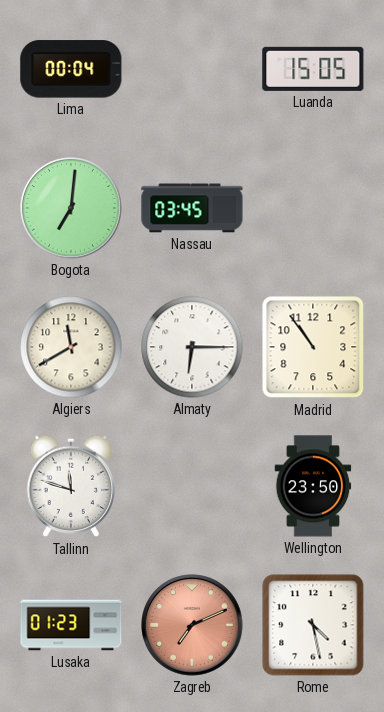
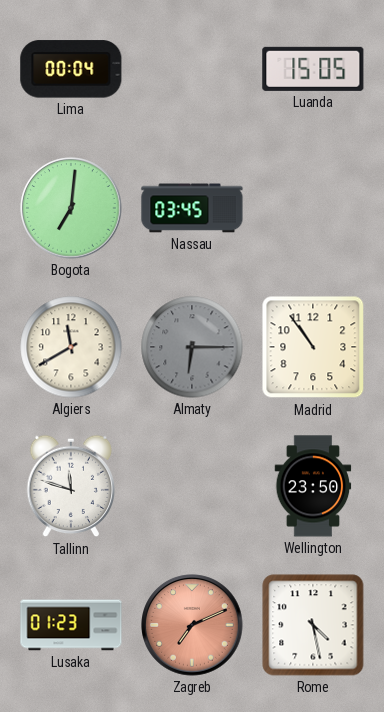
Almaty dial: white -> grey (192, 347)
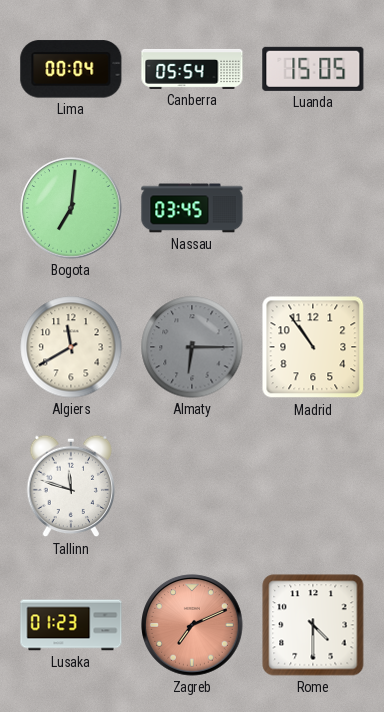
Canberra: none -> 05:54 (192, 69)
Wellington: 23:50 -> none (313, 486)
Rome: 4:28 -> 4:30 (313, 625)
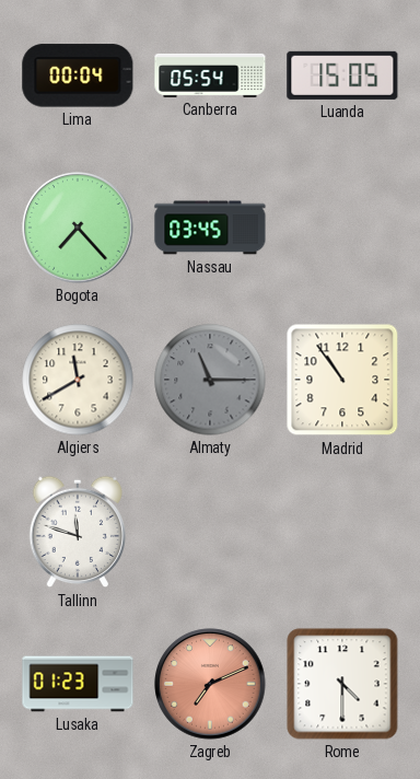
Bogota: 7:01 -> 7:23 (78, 228)
Almaty: 6:15 -> 11:15 (210, 380)
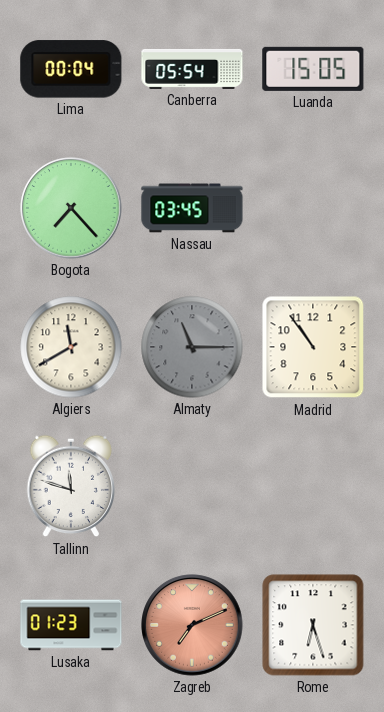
Rome: 4:30 -> 6:27 (313, 625)
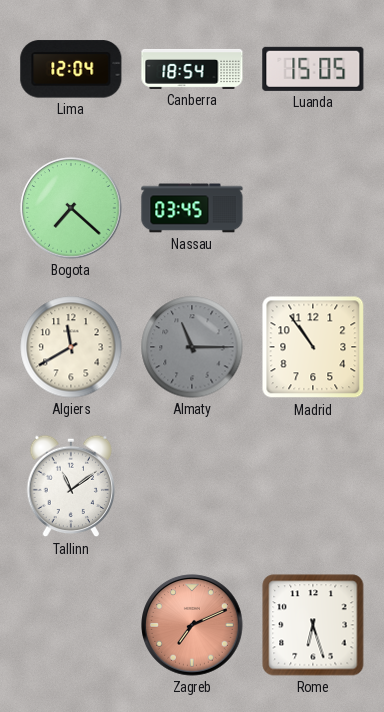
Lima: 00:04 -> 12:04 (71, 69)
Canberra: 05:54 -> 18:54 (192, 69)
Bogota: 7:23 -> 7:22 (71, 208)
Tallinn: 11:48 -> 11:09 (71, 486)
Lusaka: 01:23 -> none (71, 625)
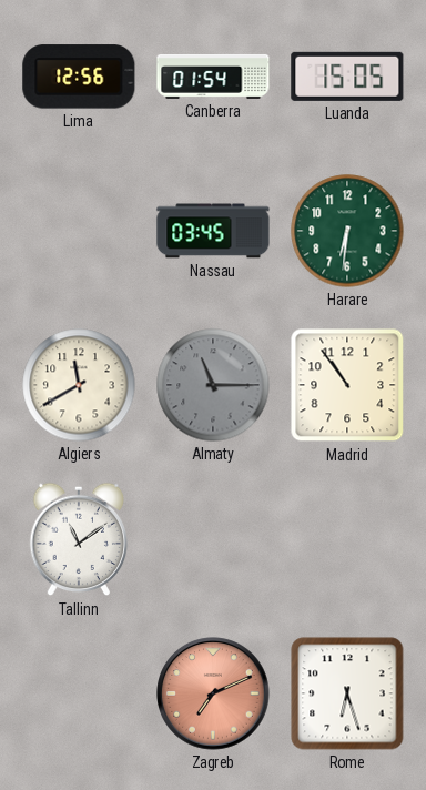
Lima: 12:04 -> 12:56 (79, 77)
Canberra: 18:54 -> 01:54 (213, 77)
Bogota: 7:22 -> none (71, 208)
Harare: none -> 6:31 (347, 231)
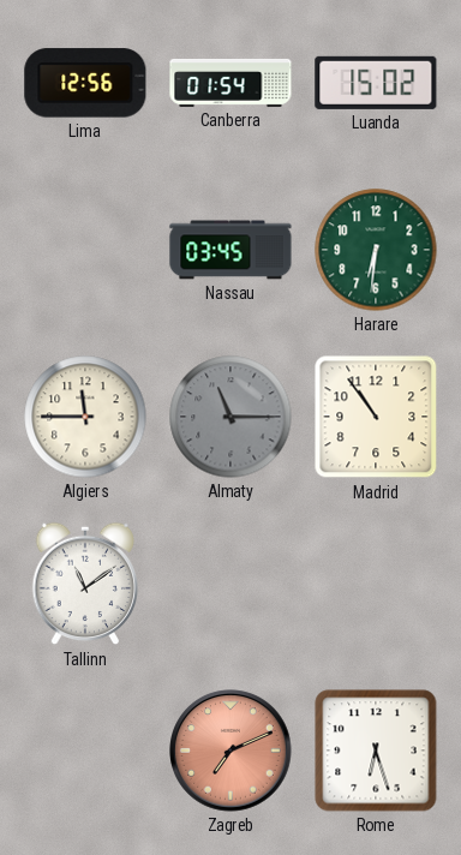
Luanda: 15:05 -> 15:02 (376, 83)
Algiers: 11:40 -> 11:45 (85, 417)
